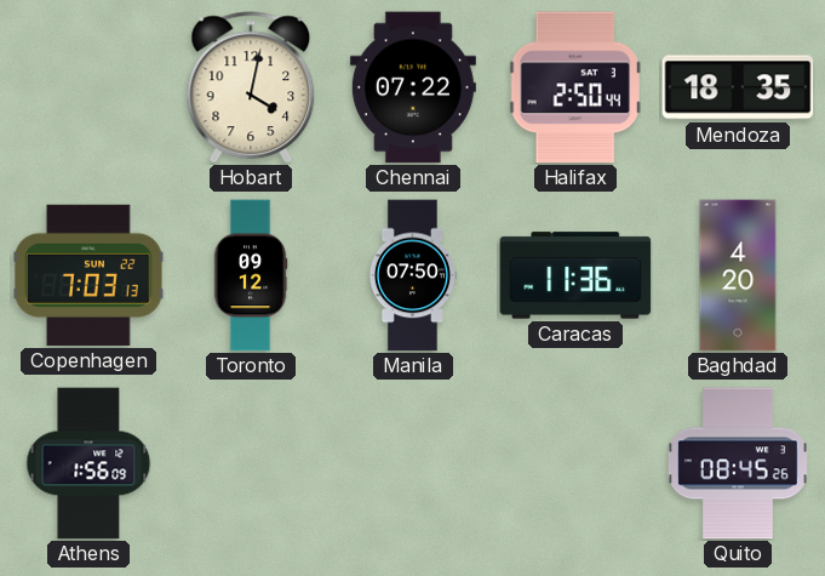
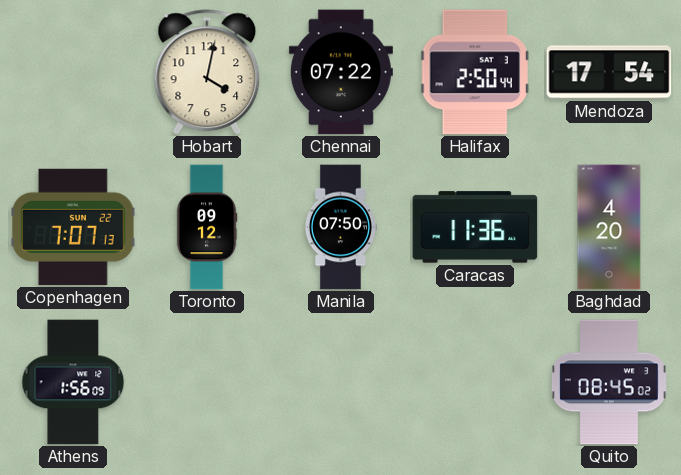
Mendoza: 18:35 -> 17:54 (609, 72)
Copenhagen: 7:03 -> 7:07 (73, 227)
Quito: 08:45:26 -> 08:45:02 (609, 382)
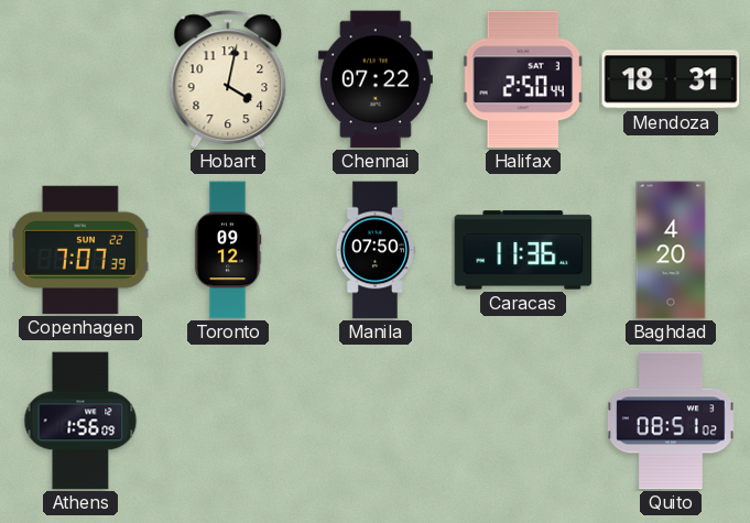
Mendoza: 17:54 -> 18:31 (671, 79)
Copenhagen: 7:07:13 -> 7:07:39 (80, 250)
Quito: 08:45 -> 08:51 (671, 421)
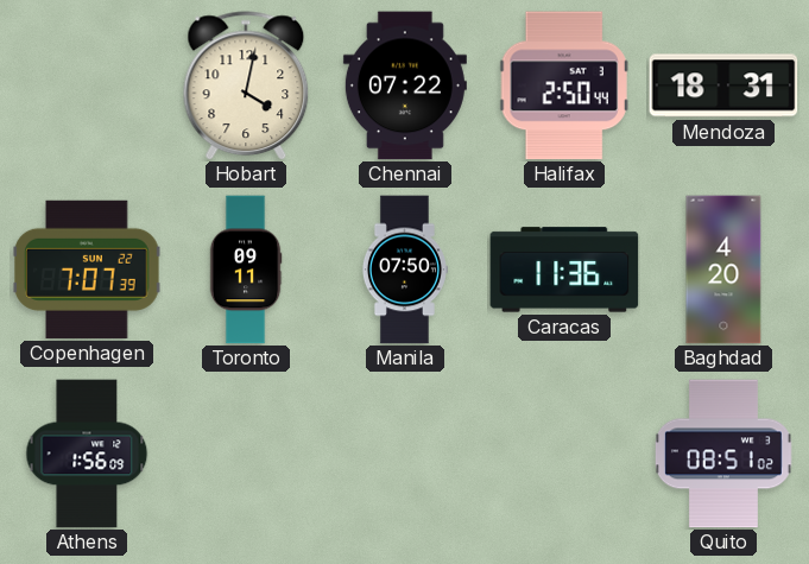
Toronto: 09:12 -> 09:11 (246, 270)
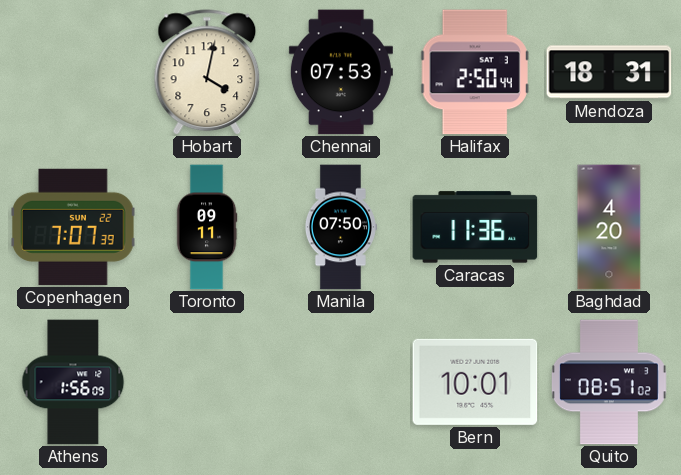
Chennai: 07:22 -> 07:53 (341, 72)
Bern: none -> 10:01 (475, 382)
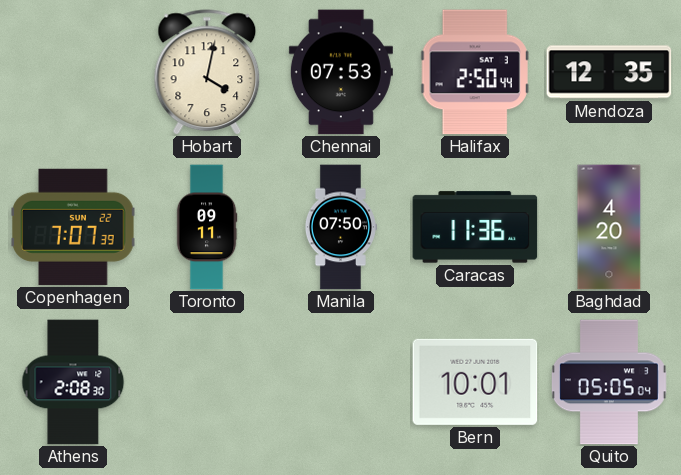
Mendoza: 18:31 -> 12:35 (609, 72)
Athens: 1:56 -> 2:08 (73, 382)
Quito: 08:51 -> 05:05 (609, 382)
